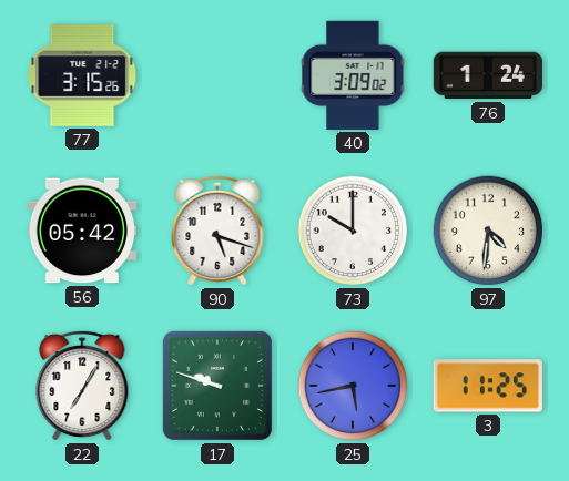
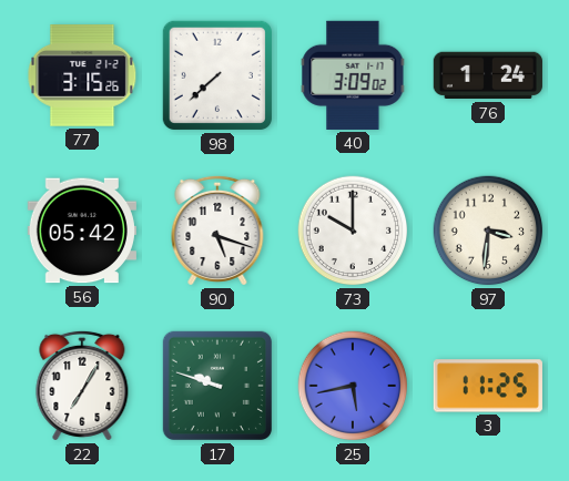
98: none -> 7:38 (217, 75)
97: 4:31 -> 3:31 (488, 231)
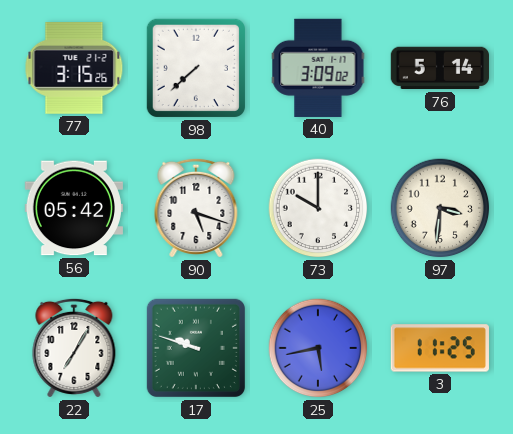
76: 1:24 -> 5:14 (439, 68)
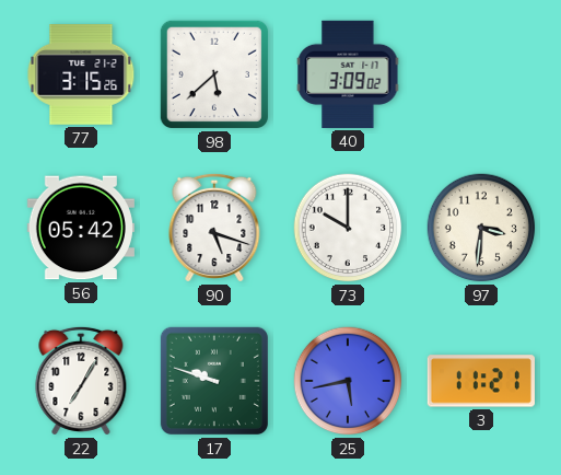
98: 7:38 -> 5:38 (214, 74)
76: 5:14 -> none (439, 68)
3: 11:25 -> 11:21 (481, 381)
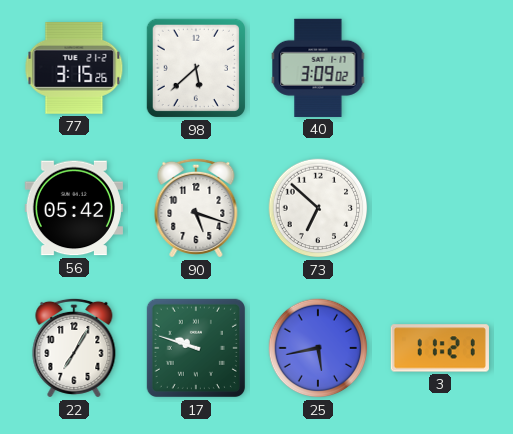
73: 10:00 -> 6:52 (318, 208)
97: 3:31 -> none (481, 228)
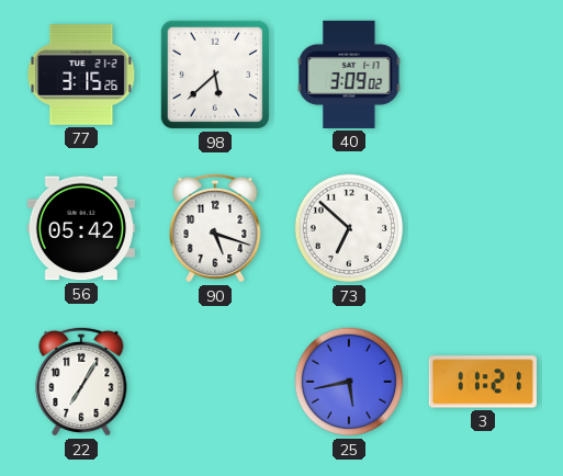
17: 9:48 -> none (196, 348)
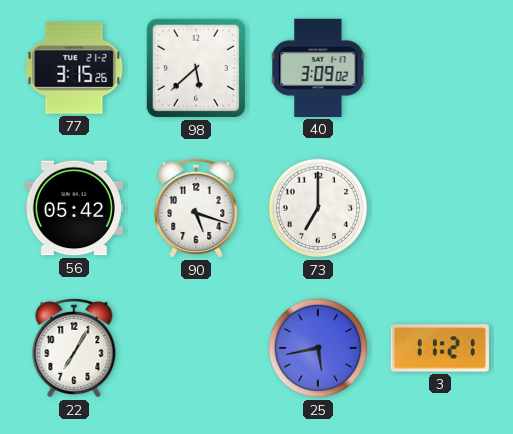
73: 6:52 -> 7:00 (318, 208)
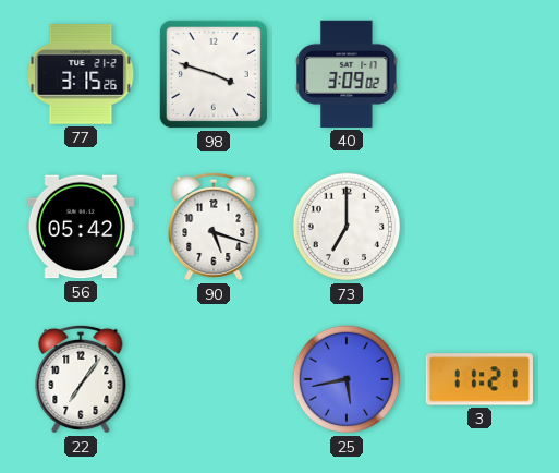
98: 5:38 -> 3:48 (214, 74)
22: 7:05 -> 7:06 (81, 379)
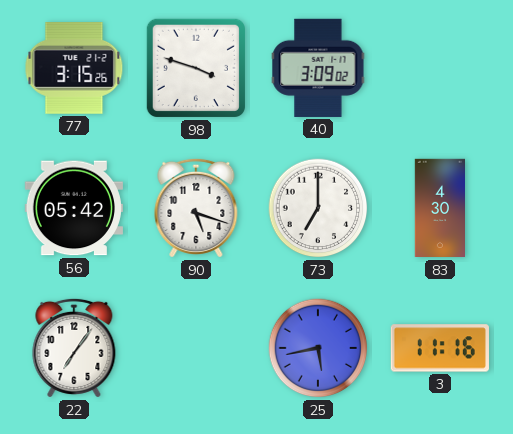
83: none -> 4:30 (439, 208)
3: 11:21 -> 11:16 (440, 348)
